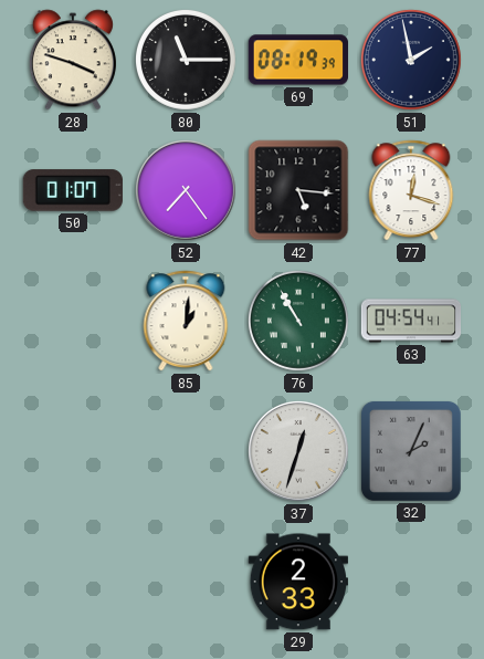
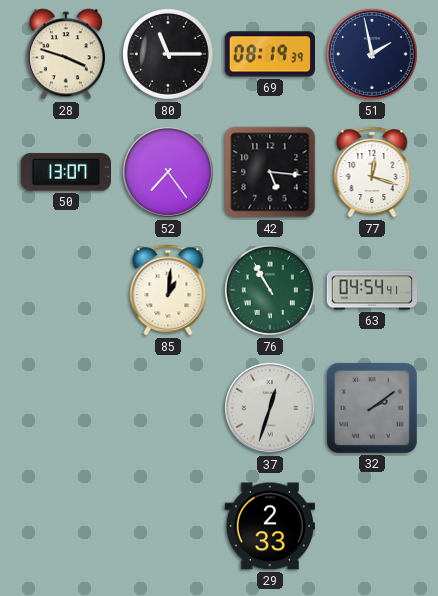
50: 01:07 -> 13:07 (65, 172)
32: 2:04 -> 2:09 (372, 408)
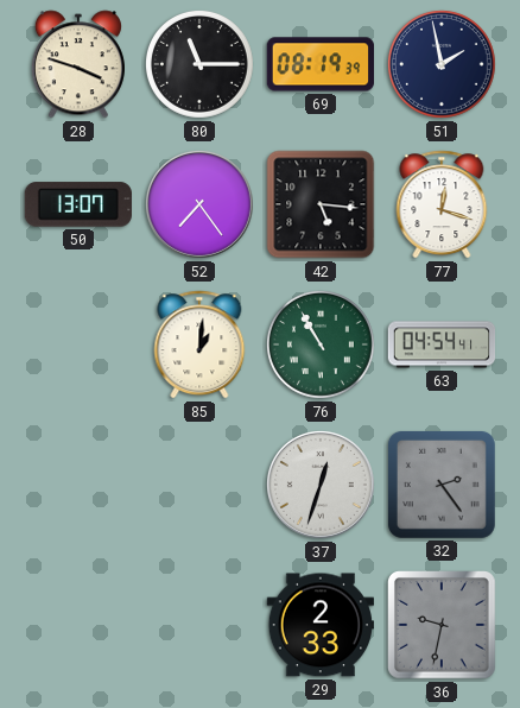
32: 2:09 -> 2:24 (442, 485)
36: none -> 9:32 (443, 626)
